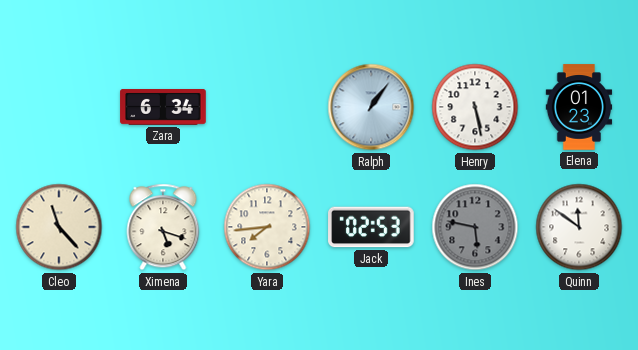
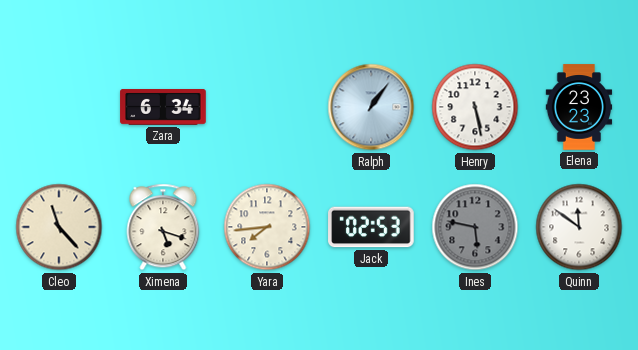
Elena: 01:23 -> 23:23 (579, 107)
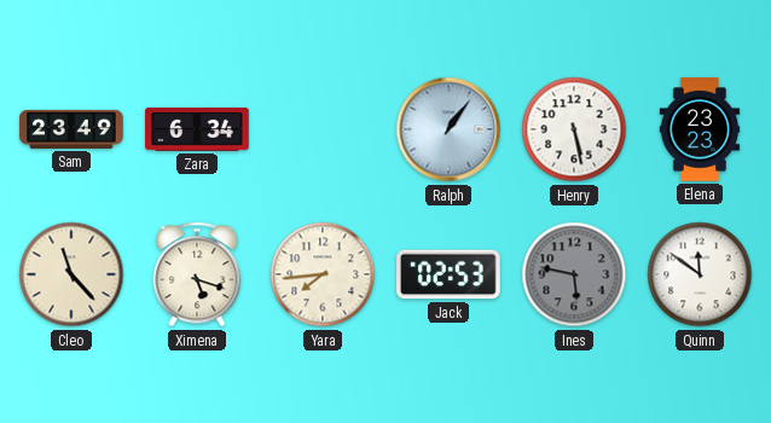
Sam: none -> 23:49 (71, 129)
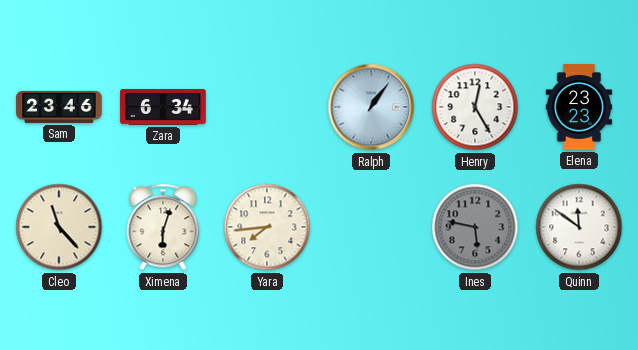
Sam: 23:49 -> 23:46 (59, 107)
Henry: 5:28 -> 12:25 (475, 107)
Ximena: 5:18 -> 6:03 (163, 227)
Jack: 02:53 -> none (448, 274)
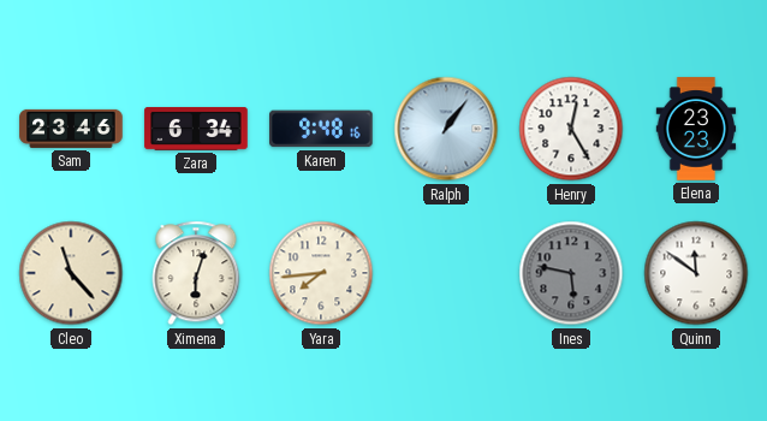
Karen: none -> 9:48 (322, 129)
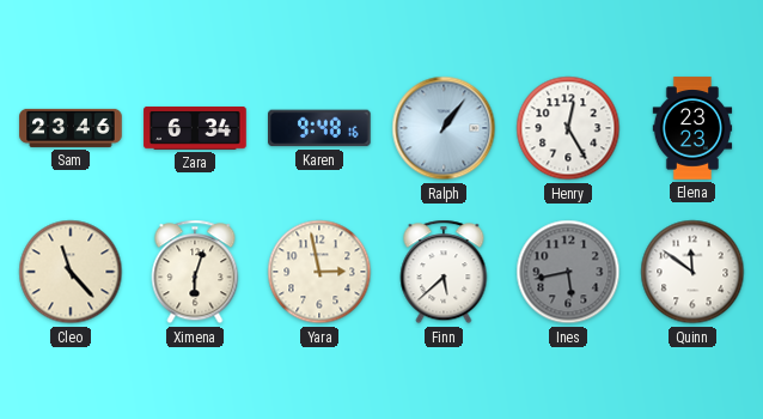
Yara: 7:44 -> 2:58 (319, 272)
Finn: none -> 5:38 (444, 272)
Ines: 5:47 -> 5:43 (568, 272)
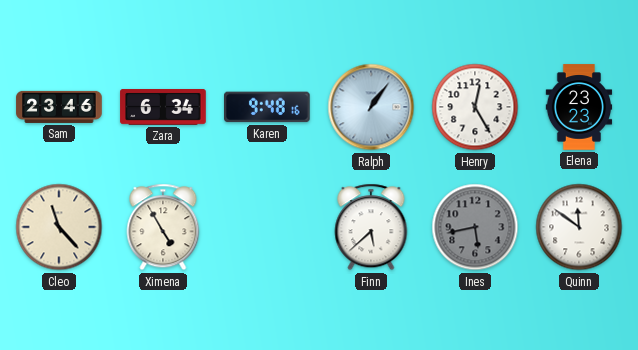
Ximena: 6:03 -> 4:55 (163, 227)
Yara: 2:58 -> none (319, 272)
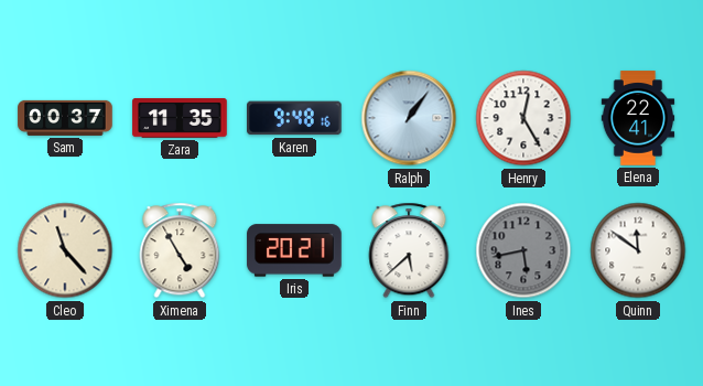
Sam: 23:46 -> 00:37 (65, 118)
Zara: 6:34 -> 11:35 (180, 119)
Elena: 23:23 -> 22:41 (638, 118)
Iris: none -> 20:21 (294, 250)
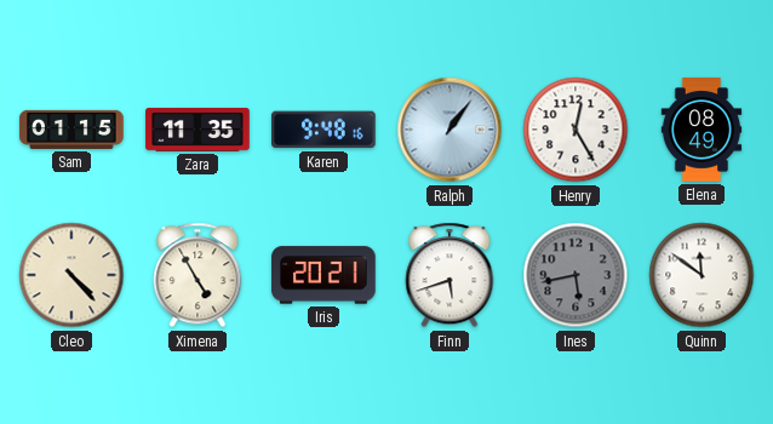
Sam: 00:37 -> 01:15 (71, 130)
Elena: 22:41 -> 08:49 (702, 130)
Cleo: 11:23 -> 4:23 (71, 275)
Finn: 5:38 -> 5:42 (450, 275)
